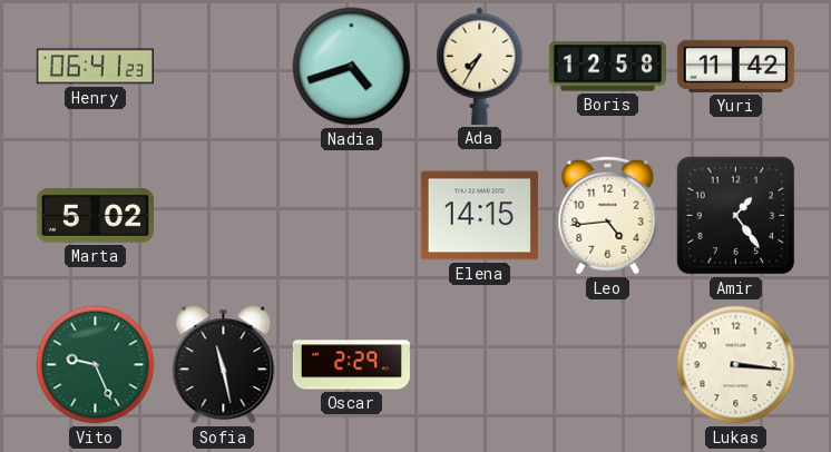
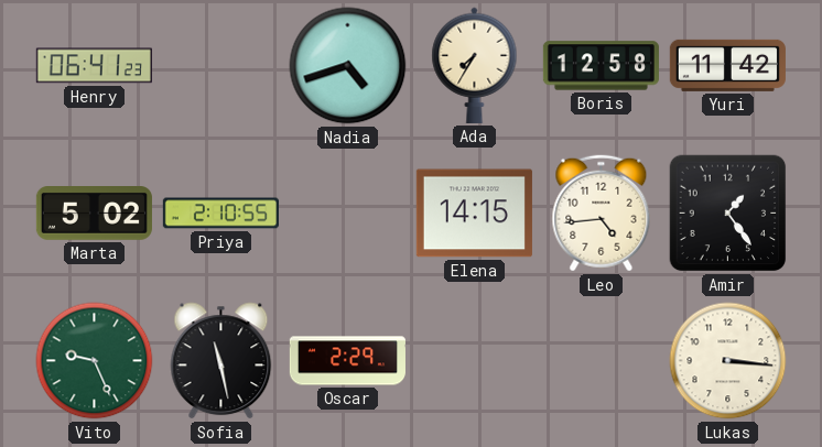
Priya: none -> 2:10 (220, 214)
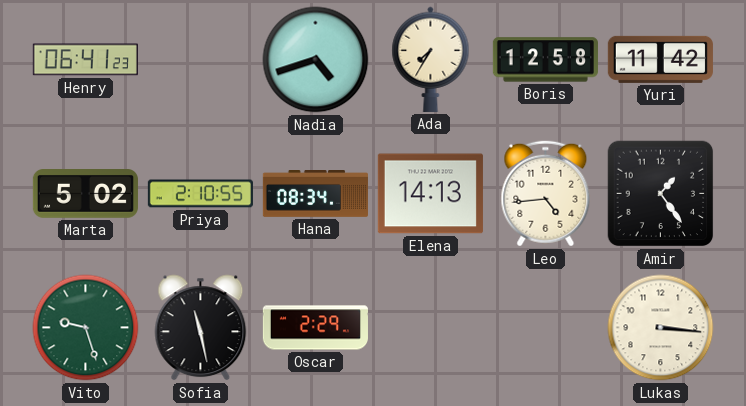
Hana: none -> 08:34 (315, 194)
Elena: 14:15 -> 14:13 (430, 194)
Vito: 9:26 -> 9:27 (86, 328)
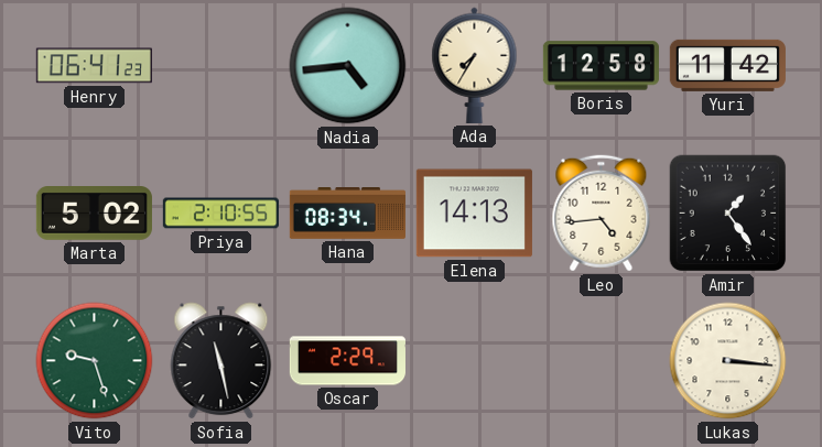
Nadia: 4:42 -> 4:44 (348, 66)
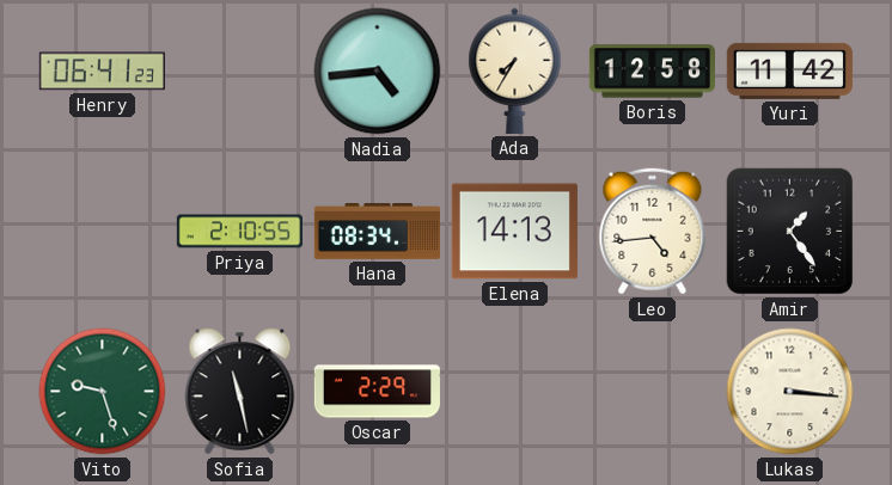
Marta: 5:02 -> none (94, 214)
